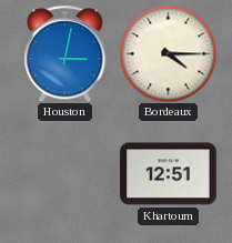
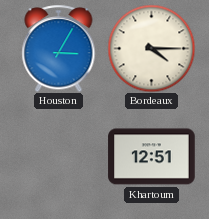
Houston: 3:02 -> 3:05 (59, 48)
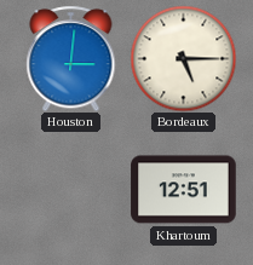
Houston: 3:05 -> 3:01 (71, 58)
Bordeaux: 4:15 -> 5:15 (183, 58)
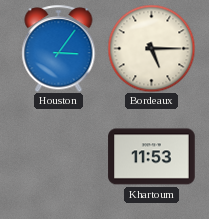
Houston: 3:01 -> 3:06 (59, 48)
Khartoum: 12:51 -> 11:53 (152, 157)
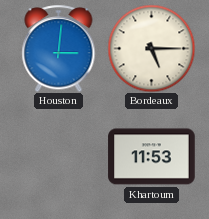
Houston: 3:06 -> 3:01 (59, 48)
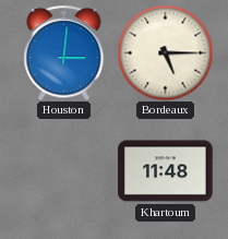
Khartoum: 11:53 -> 11:48 (166, 171)
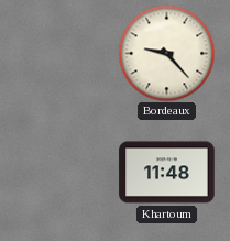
Houston: 3:01 -> none (64, 52)
Bordeaux: 5:15 -> 9:23 (166, 53)
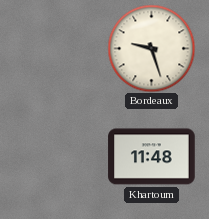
Bordeaux: 9:23 -> 9:27 (151, 48)
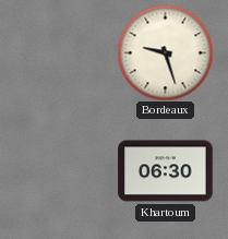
Khartoum: 11:48 -> 06:30 (166, 171)
